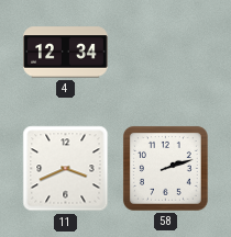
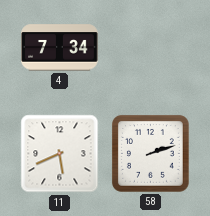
4: 12:34 -> 7:34 (60, 48)
11: 3:41 -> 5:41 (60, 154)
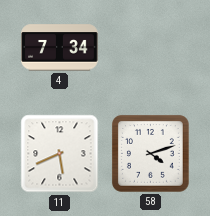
58: 2:12 -> 4:12 (151, 154)
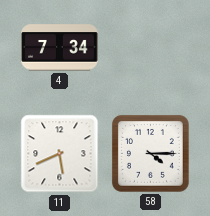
58: 4:12 -> 4:15 (151, 154)
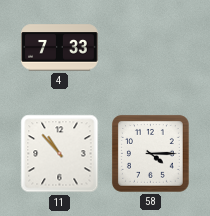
4: 7:34 -> 7:33 (60, 48)
11: 5:41 -> 10:53 (60, 154)
